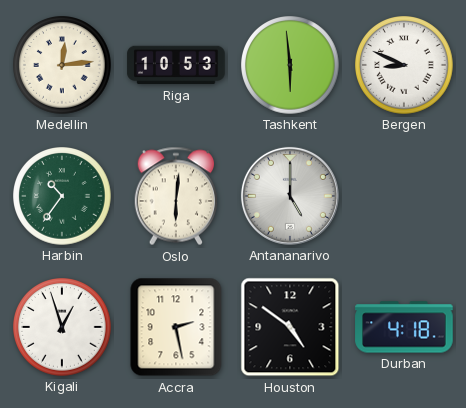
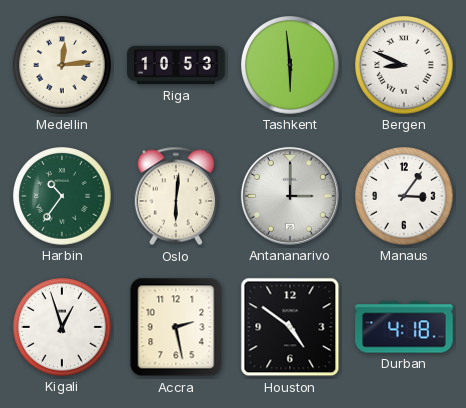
Antananarivo: 5:00 -> 3:00 (290, 196)
Manaus: none -> 3:06 (404, 196)
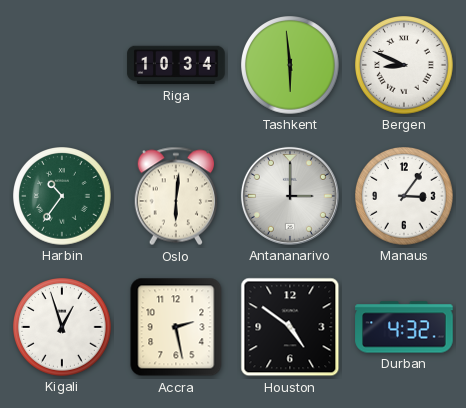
Medellin: 12:14 -> none (62, 65)
Riga: 10:53 -> 10:34 (176, 65)
Durban: 4:18 -> 4:32 (404, 327)
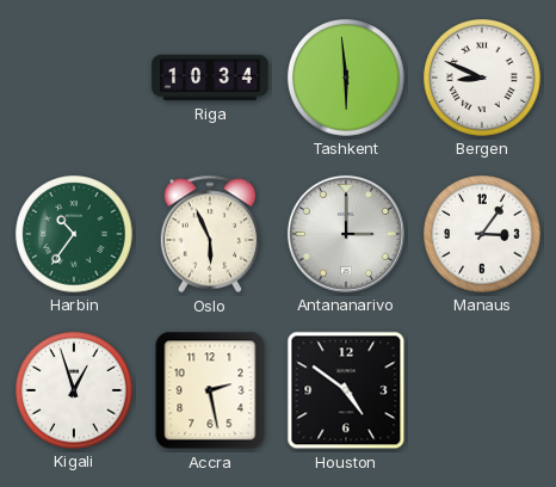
Oslo: 6:01 -> 5:56 (209, 234)
Durban: 4:32 -> none (404, 327)
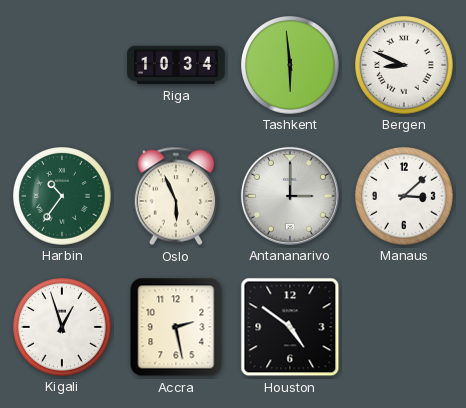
Manaus: 3:06 -> 3:08 (404, 196)
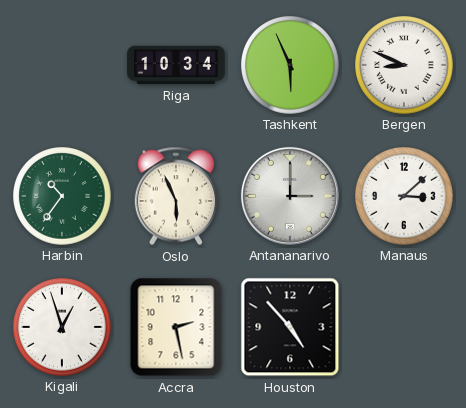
Tashkent: 5:59 -> 5:56 (290, 65)
Houston: 4:51 -> 4:53 (290, 327)
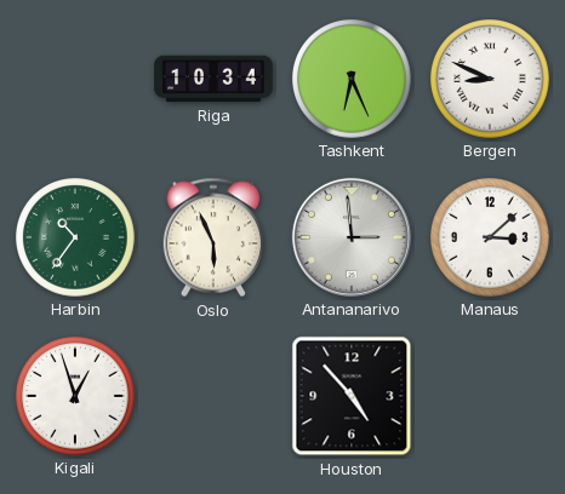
Tashkent: 5:56 -> 6:26 (352, 79)
Antananarivo: 3:00 -> 2:59 (352, 237)
Accra: 2:28 -> none (176, 327)
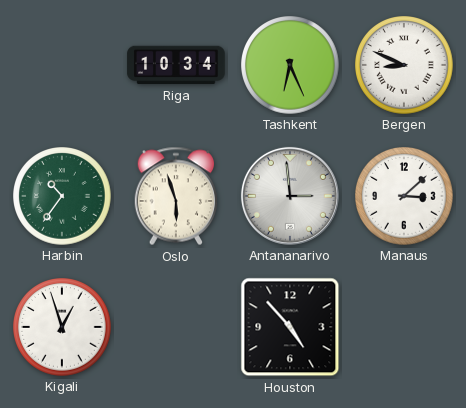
Oslo: 5:56 -> 5:57 (175, 196)
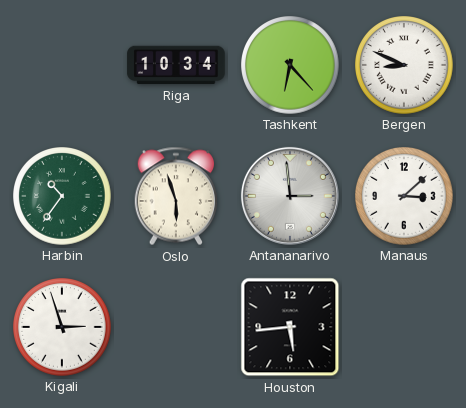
Tashkent: 6:26 -> 6:23 (290, 65)
Kigali: 12:57 -> 2:57 (62, 327)
Houston: 4:53 -> 5:44 (290, 327)
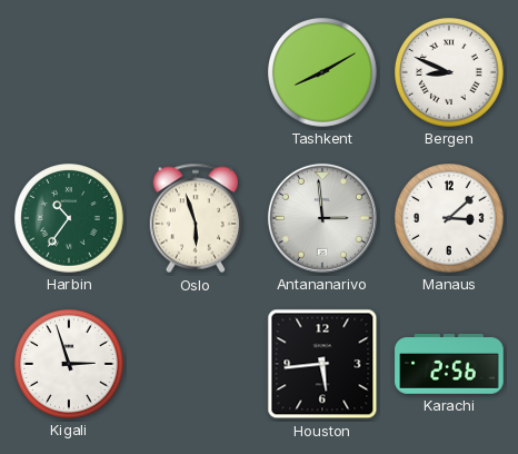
Riga: 10:34 -> none (176, 65)
Tashkent: 6:23 -> 8:10 (322, 72)
Karachi: none -> 2:56 (449, 364)
